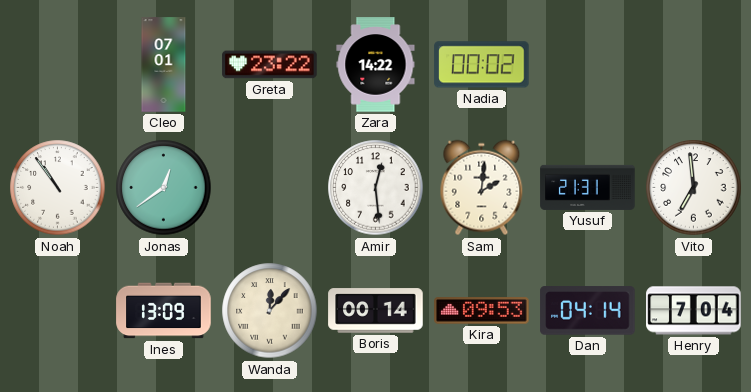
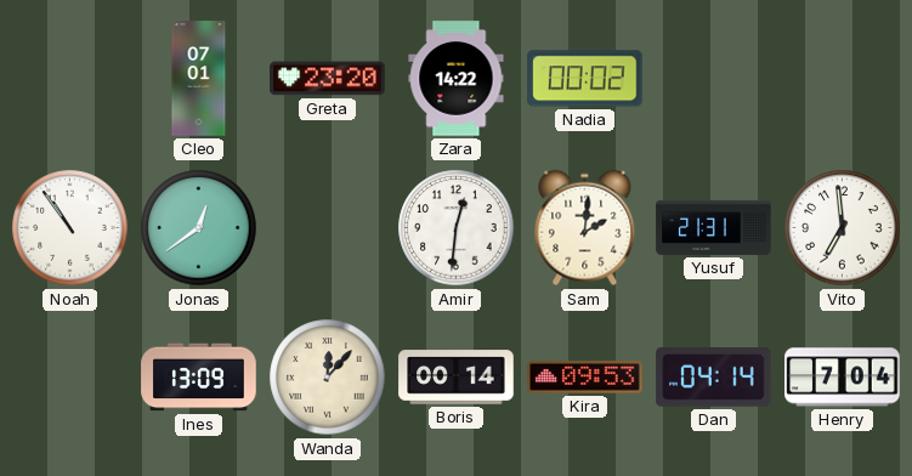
Greta: 23:22 -> 23:20 (328, 79)
Amir: 12:29 -> 12:31 (457, 228)
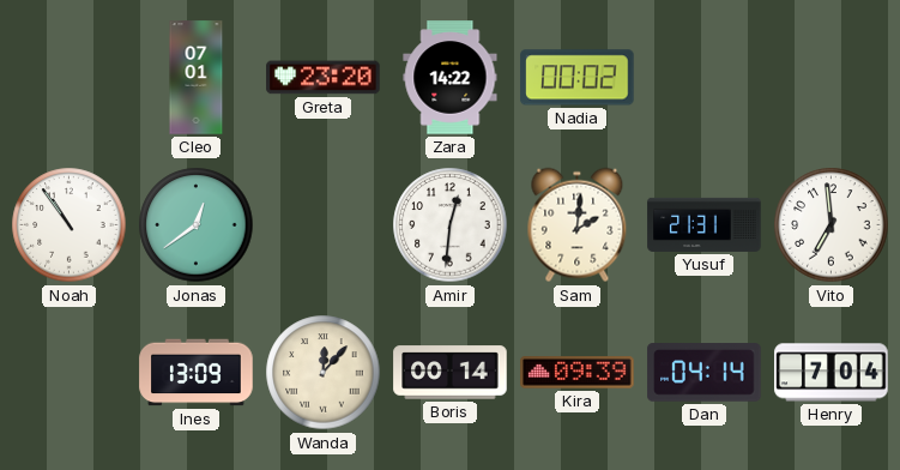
Kira: 09:53 -> 09:39 (578, 373)
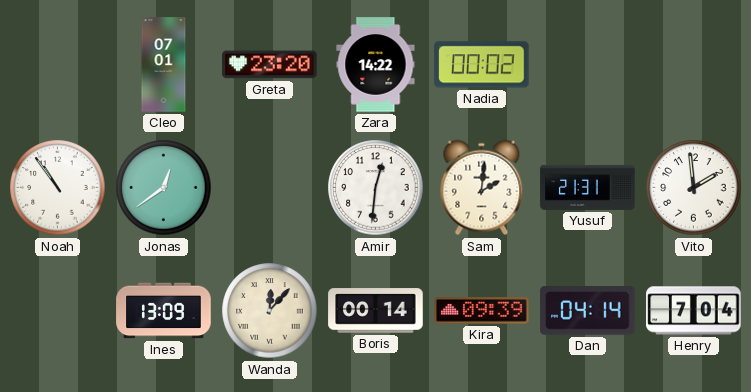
Vito: 6:59 -> 1:59 (694, 188)
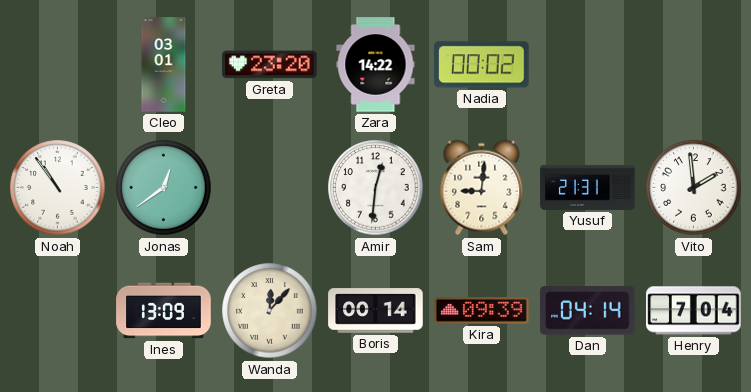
Cleo: 07:01 -> 03:01 (164, 65)
Sam: 2:01 -> 9:01 (482, 188)
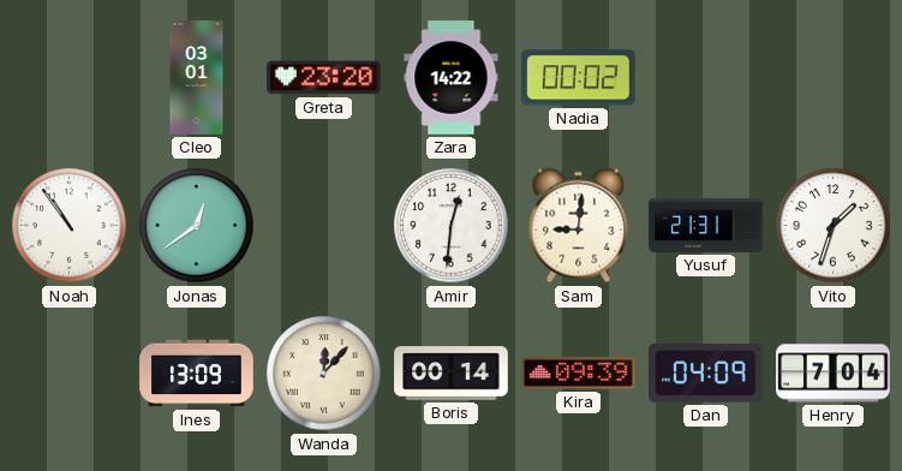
Vito: 1:59 -> 1:33 (834, 226)
Dan: 04:14 -> 04:09 (706, 374)
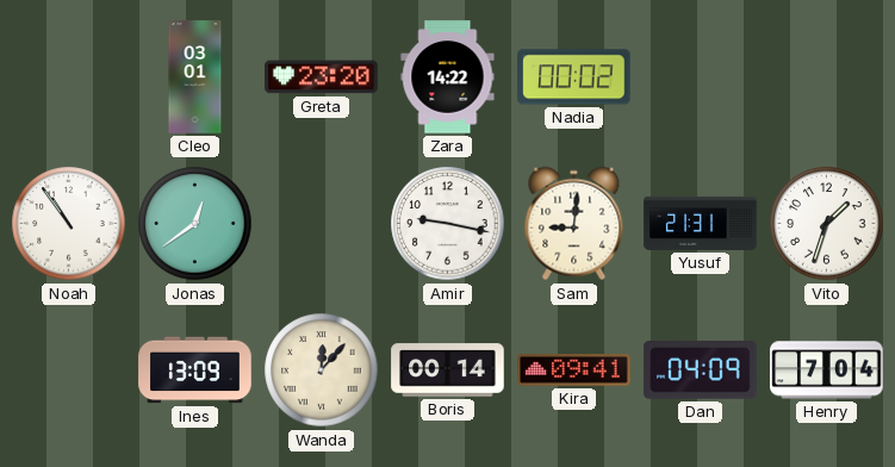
Amir: 12:31 -> 9:17 (448, 224)
Kira: 09:39 -> 09:41 (574, 371)
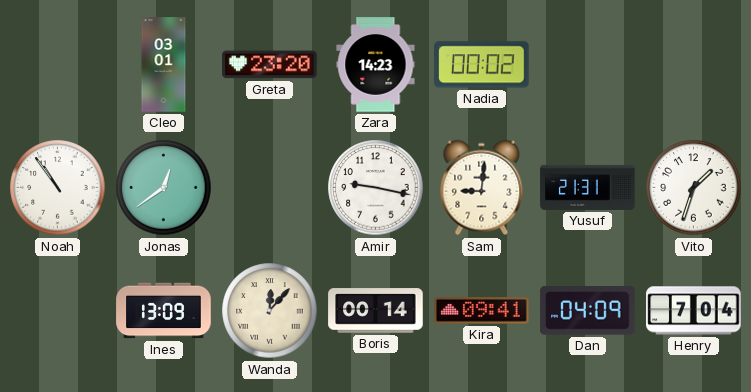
Zara: 14:22 -> 14:23 (376, 65)
